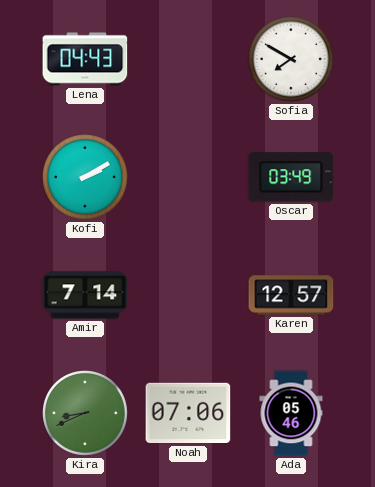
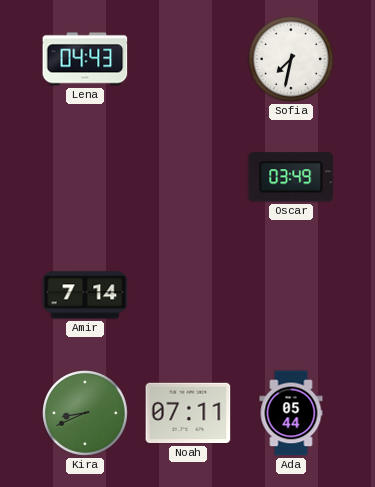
Sofia: 7:50 -> 7:32 (292, 60)
Kofi: 2:10 -> none (86, 178)
Karen: 12:57 -> none (291, 295)
Noah: 07:06 -> 07:11 (188, 413)
Ada: 05:46 -> 05:44 (291, 413)
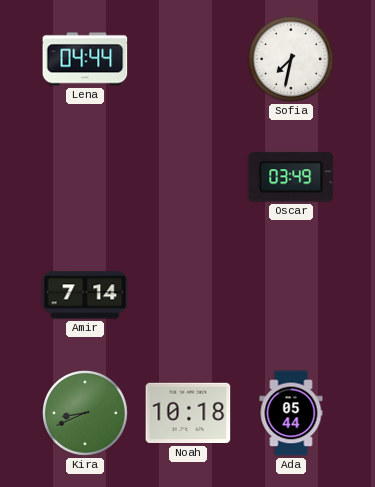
Lena: 04:43 -> 04:44 (85, 59)
Noah: 07:11 -> 10:18 (188, 413)
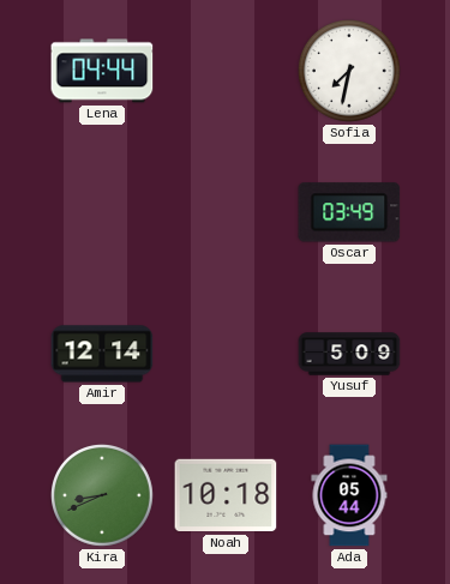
Amir: 7:14 -> 12:14 (102, 354)
Yusuf: none -> 5:09 (349, 354)
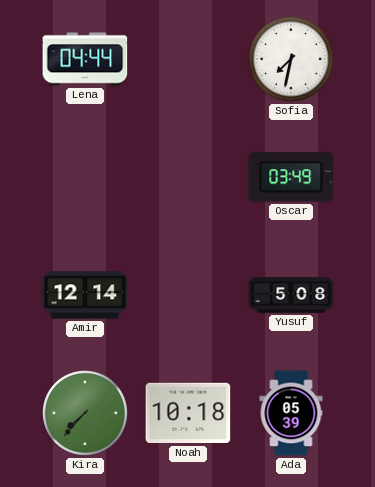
Yusuf: 5:09 -> 5:08 (291, 295)
Kira: 8:41 -> 7:37 (86, 414)
Ada: 05:44 -> 05:39 (291, 413)
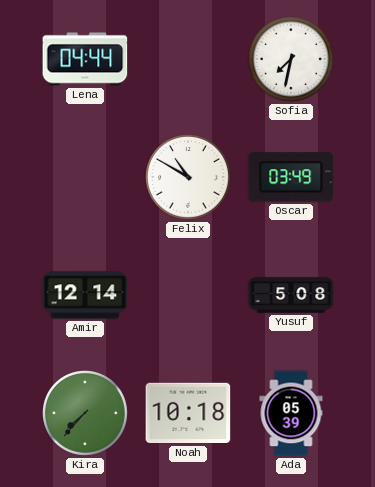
Felix: none -> 10:50 (189, 178)
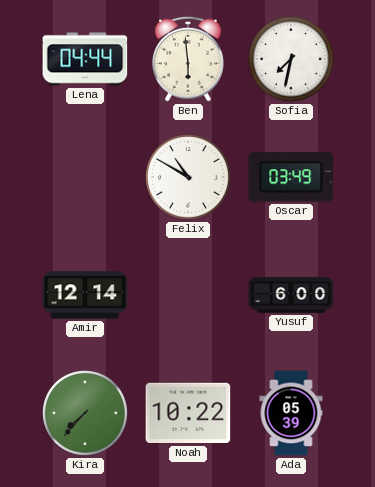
Ben: none -> 5:59 (189, 59)
Yusuf: 5:08 -> 6:00 (291, 295)
Noah: 10:18 -> 10:22 (188, 413)
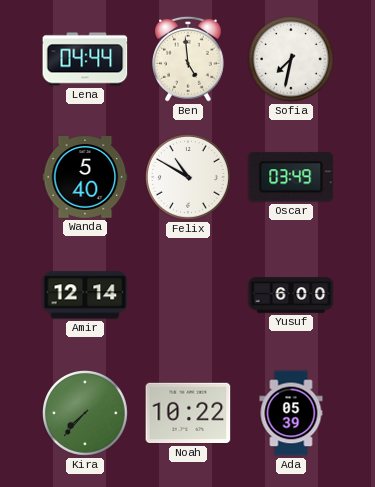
Ben: 5:59 -> 4:59 (189, 59)
Wanda: none -> 5:40 (85, 177)
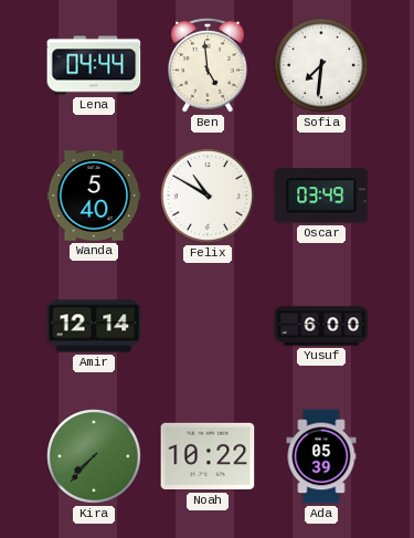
Sofia: 7:32 -> 7:31 (322, 66)
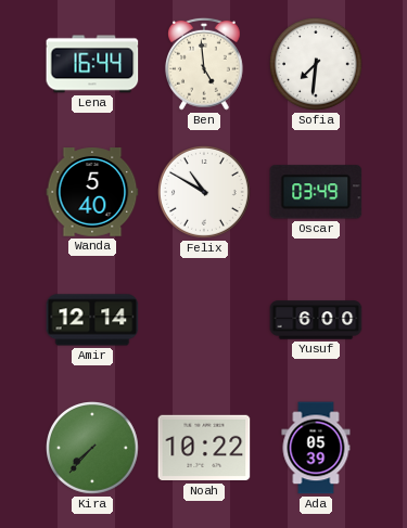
Lena: 04:44 -> 16:44 (92, 64)
